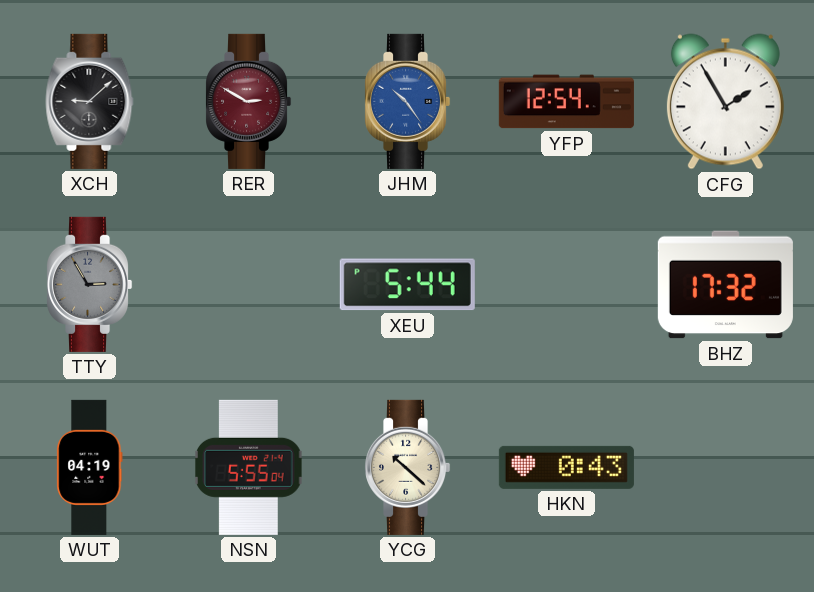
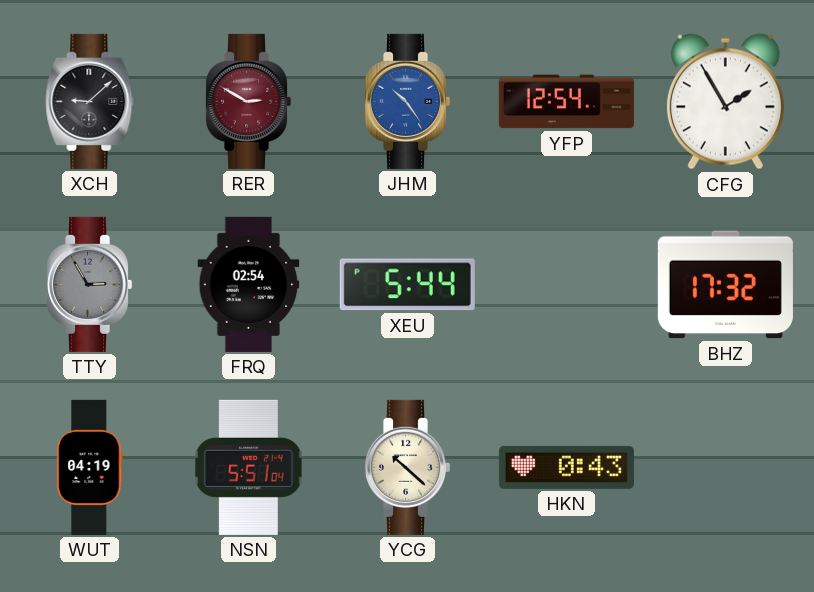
FRQ: none -> 02:54 (249, 284)
NSN: 5:55 -> 5:51 (249, 467)
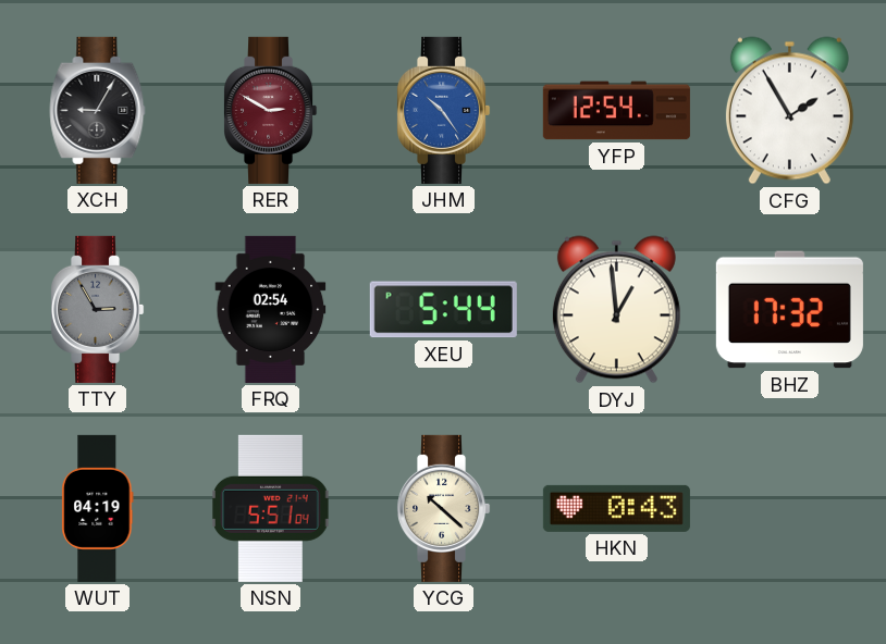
XCH: 9:08 -> 9:05 (98, 110)
DYJ: none -> 12:59 (616, 310)
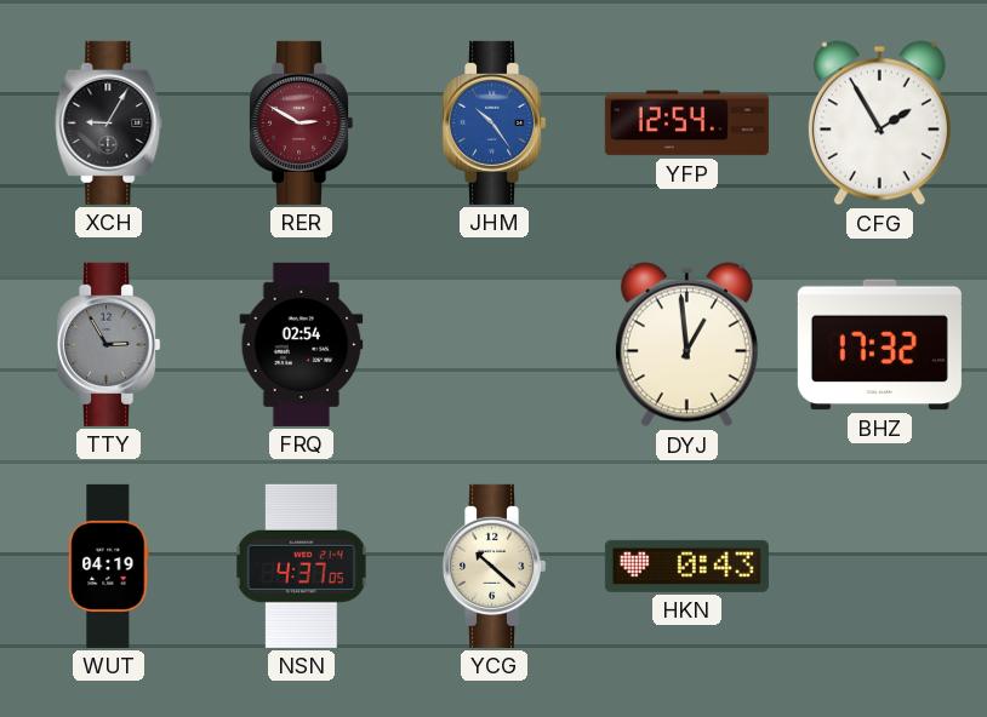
XEU: 5:44 -> none (443, 310)
NSN: 5:51 -> 4:37 (302, 566)
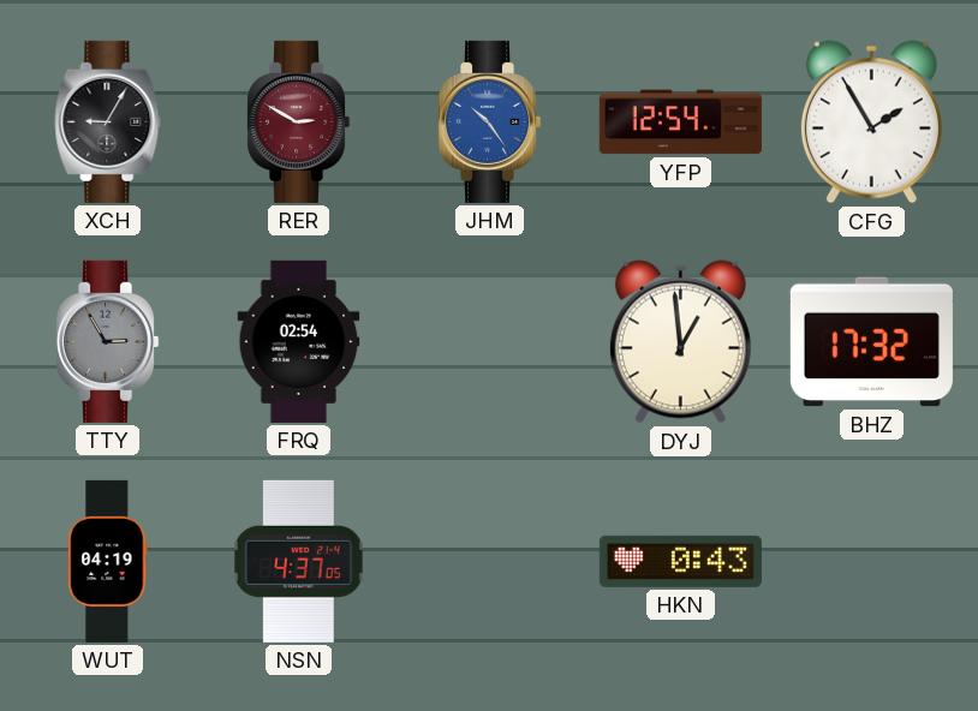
YCG: 10:22 -> none (495, 566)
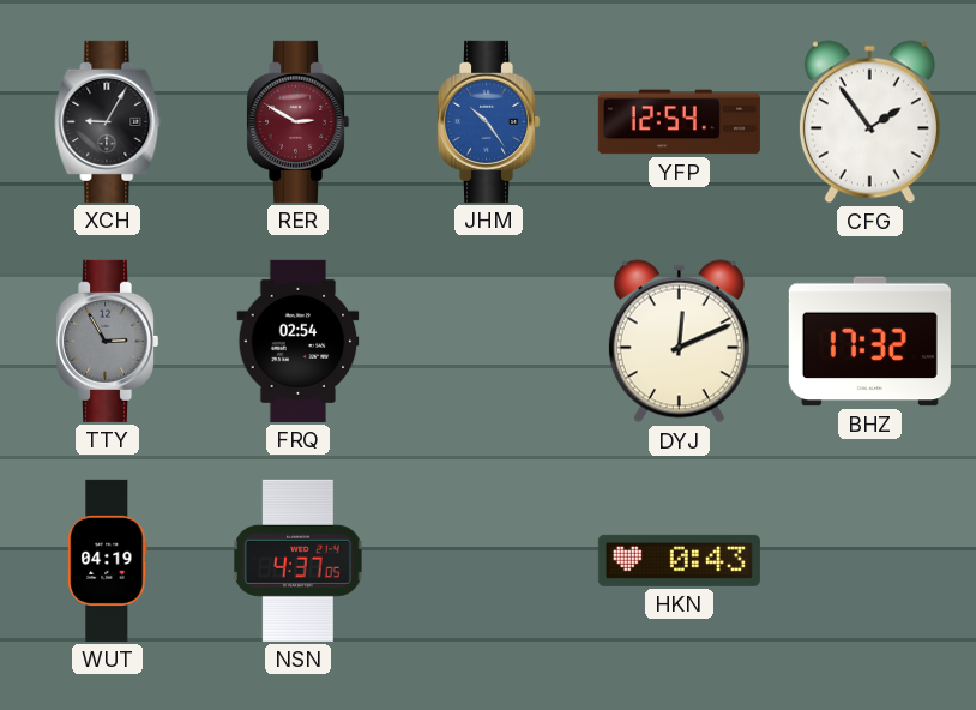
CFG: 1:55 -> 1:54 (869, 122)
DYJ: 12:59 -> 12:11 (679, 342)
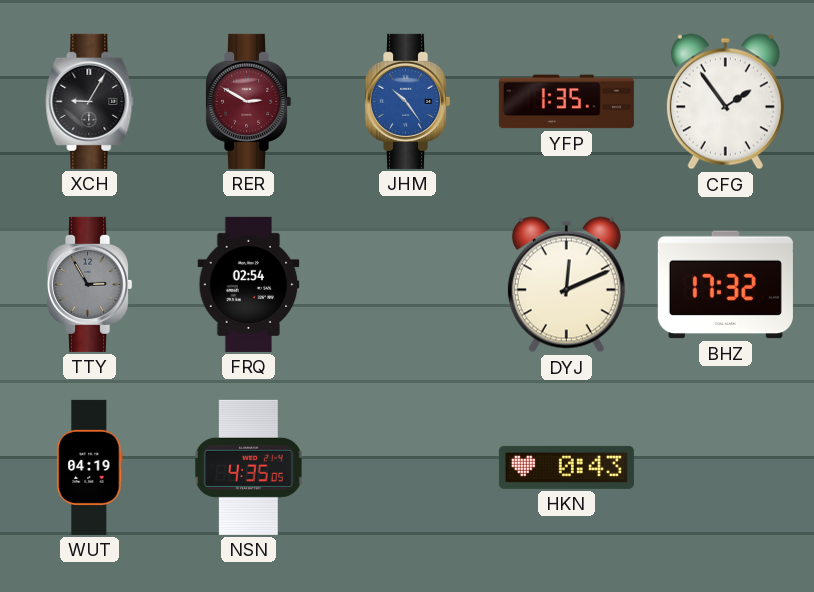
YFP: 12:54 -> 1:35 (566, 102)
NSN: 4:37 -> 4:35 (249, 467)
